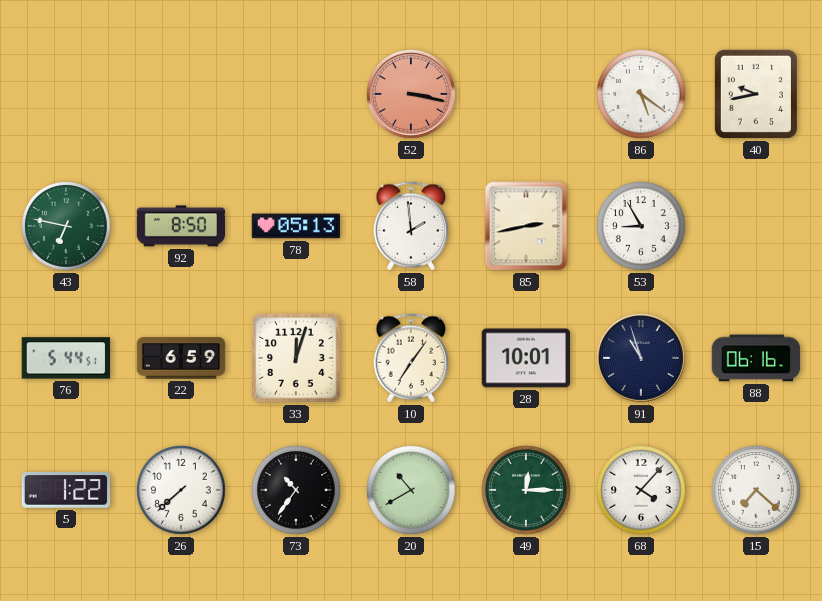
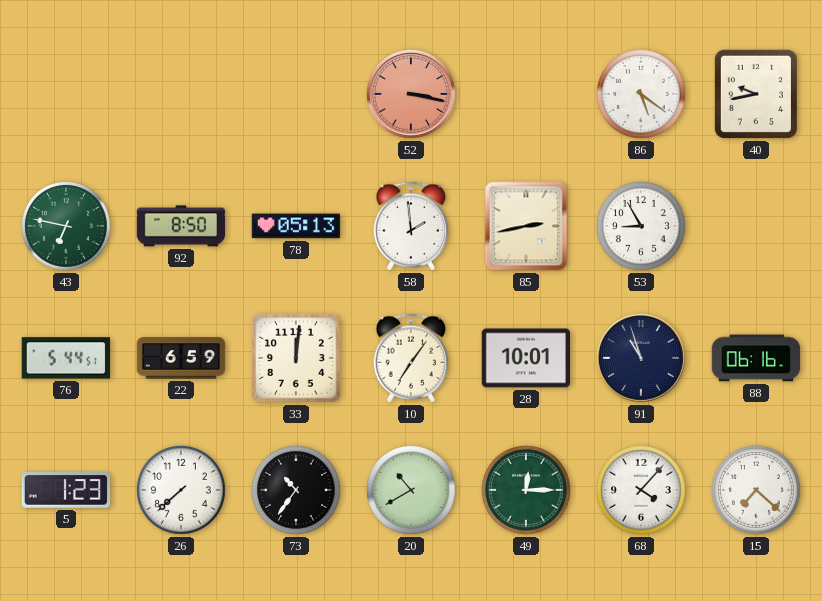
33: 12:03 -> 12:01 (297, 359)
5: 1:22 -> 1:23 (66, 490)
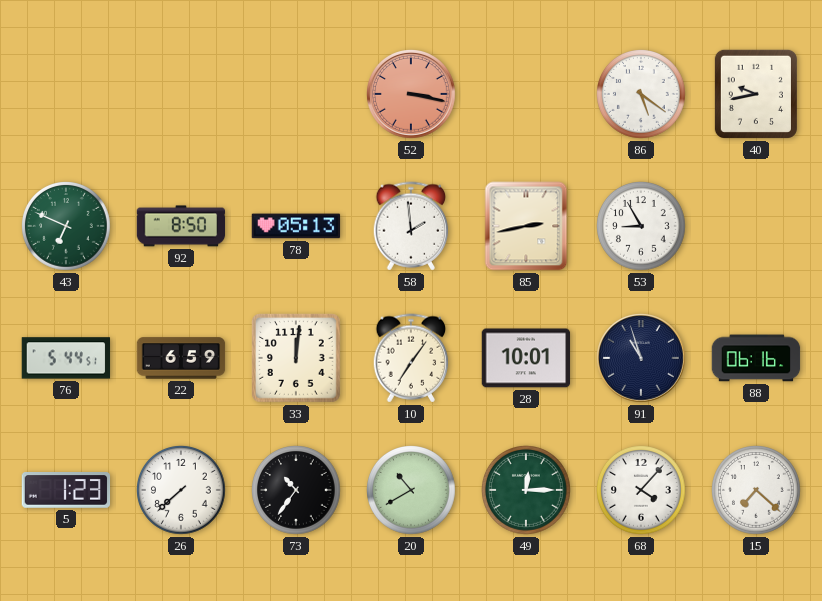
43: 6:47 -> 6:49 (67, 227)
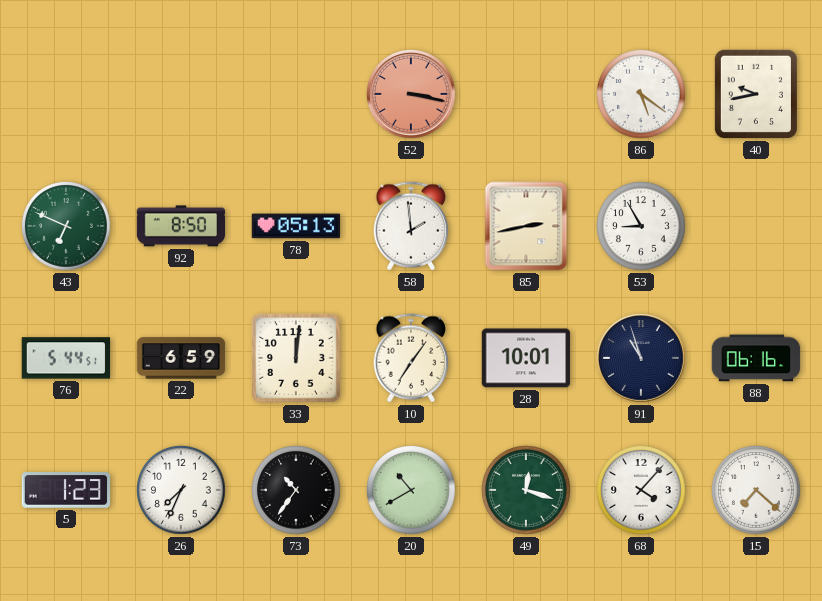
26: 7:38 -> 7:34 (182, 491)
49: 12:15 -> 12:18 (527, 491)
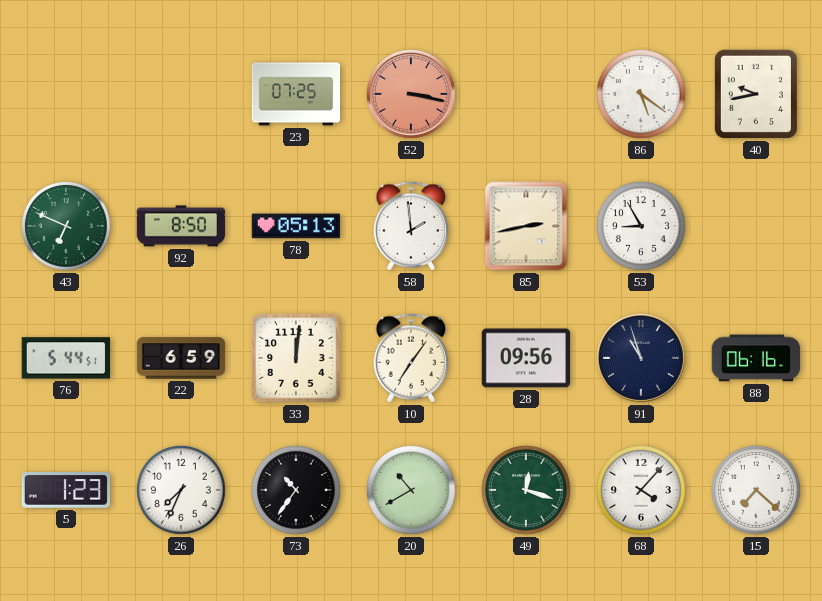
23: none -> 07:25 (296, 94)
28: 10:01 -> 09:56 (526, 358)
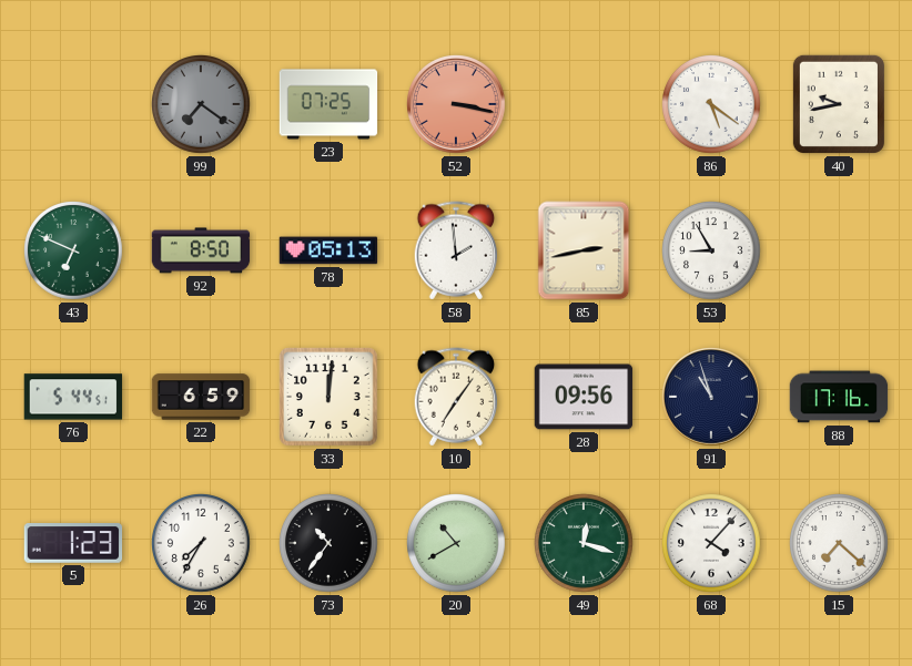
99: none -> 7:21 (202, 105)
88: 06:16 -> 17:16 (839, 397)
26: 7:34 -> 7:35 (202, 544)
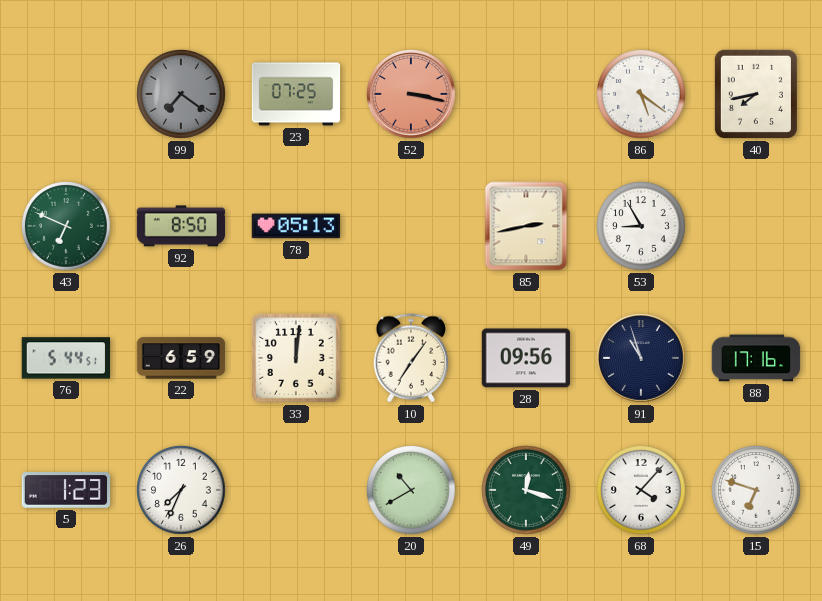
40: 9:43 -> 7:43 (756, 94)
58: 1:59 -> none (456, 250)
26: 7:35 -> 7:34 (182, 491)
73: 10:36 -> none (330, 544)
15: 7:22 -> 6:48 (757, 491)
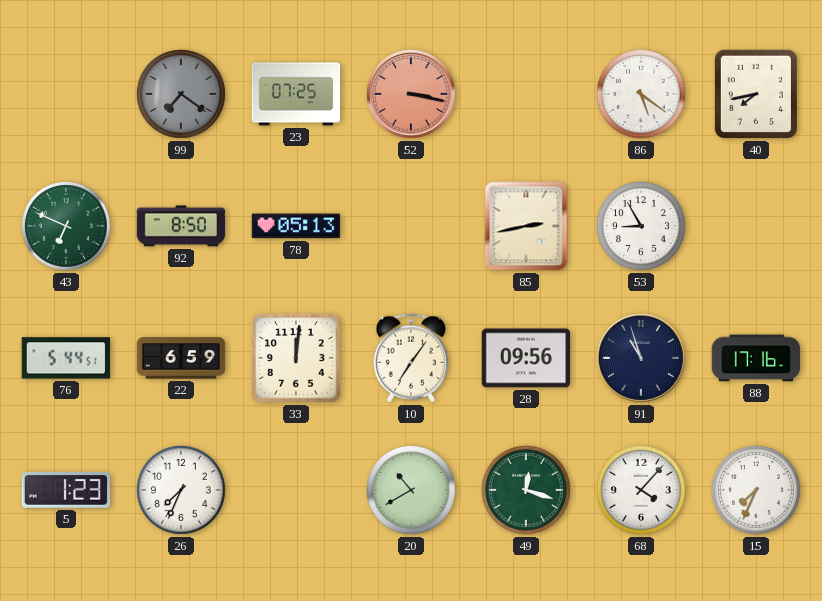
15: 6:48 -> 7:34 (757, 491)
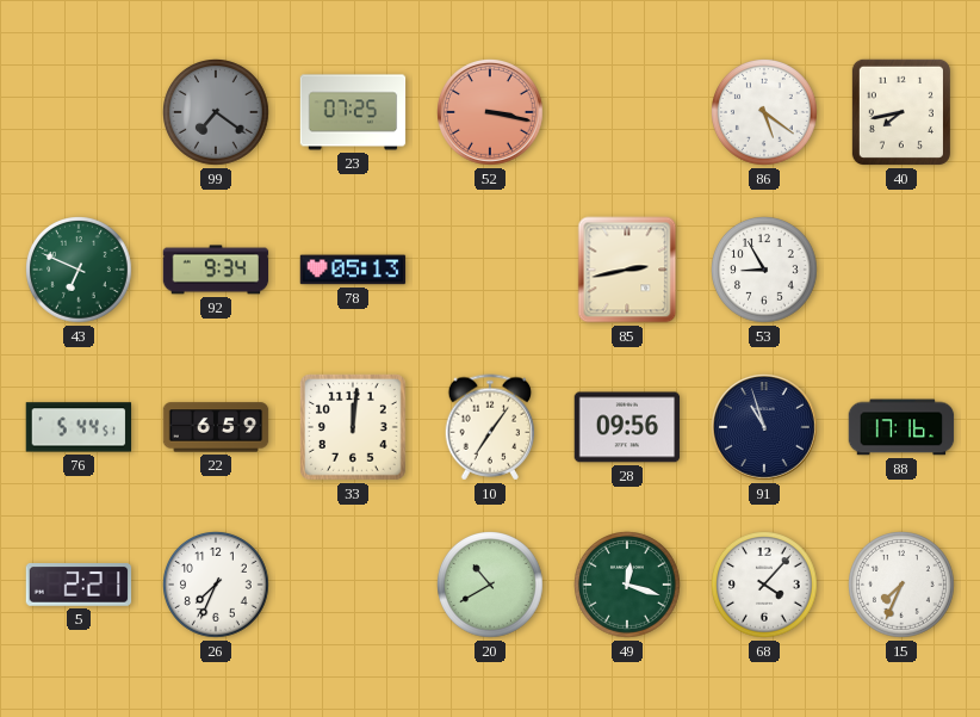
92: 8:50 -> 9:34 (216, 270)
5: 1:23 -> 2:21 (79, 585)
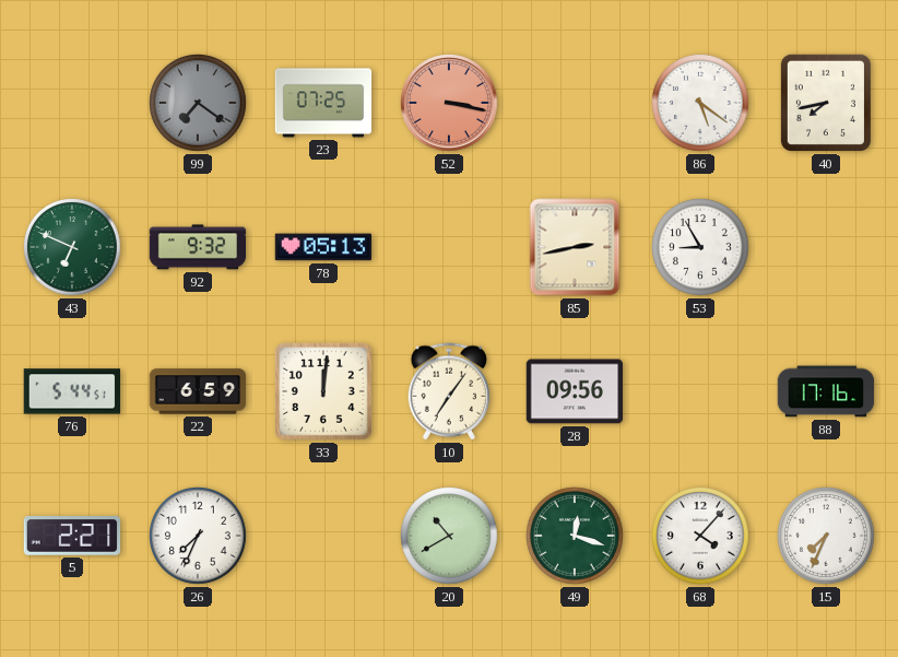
92: 9:34 -> 9:32 (198, 247)
91: 10:57 -> none (765, 428)
